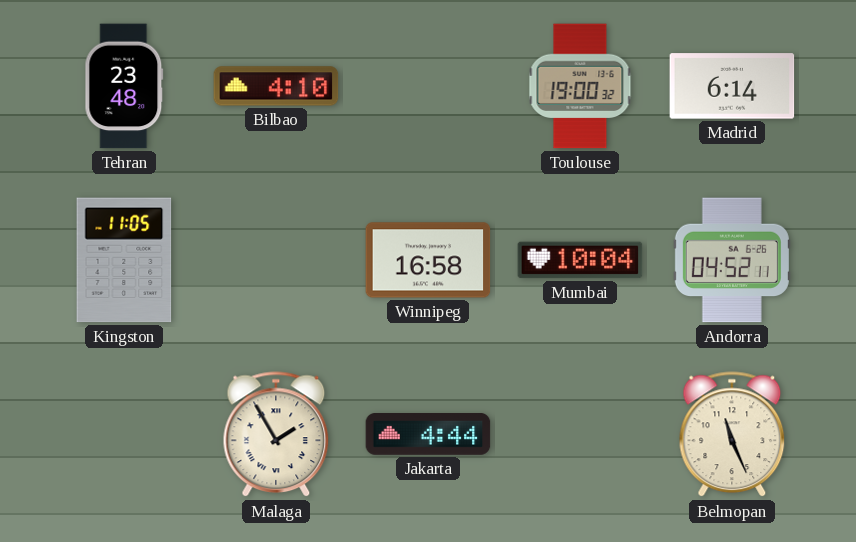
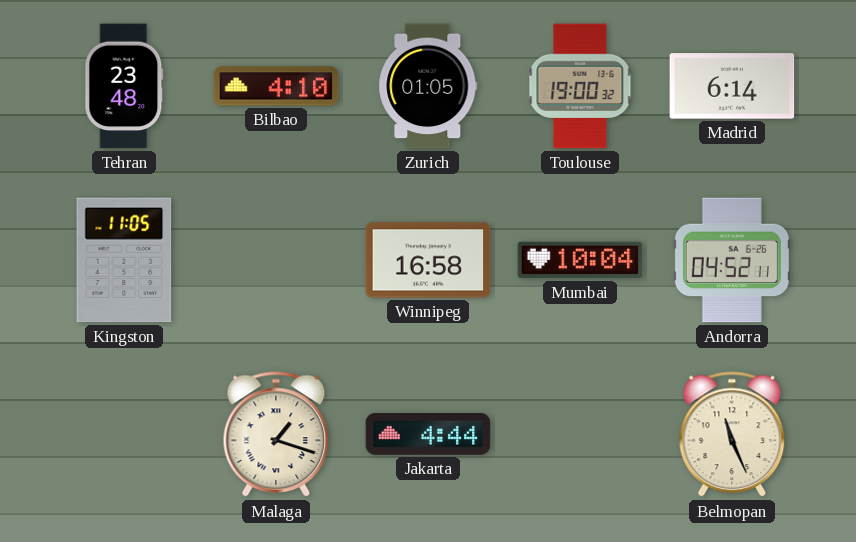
Zurich: none -> 01:05 (428, 86)
Malaga: 1:55 -> 1:18 (276, 435)
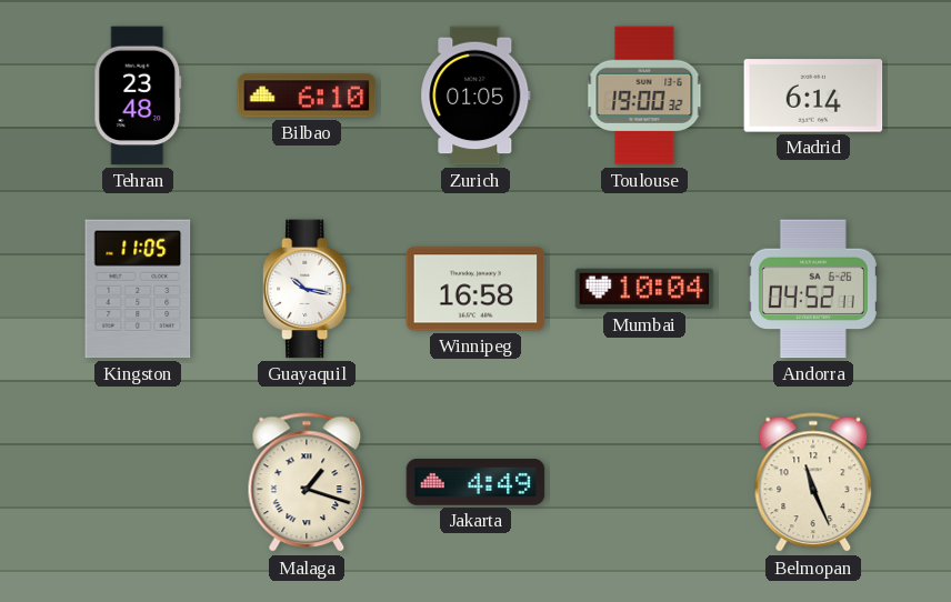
Bilbao: 4:10 -> 6:10 (307, 96)
Guayaquil: none -> 10:17 (307, 289)
Jakarta: 4:44 -> 4:49 (475, 483)
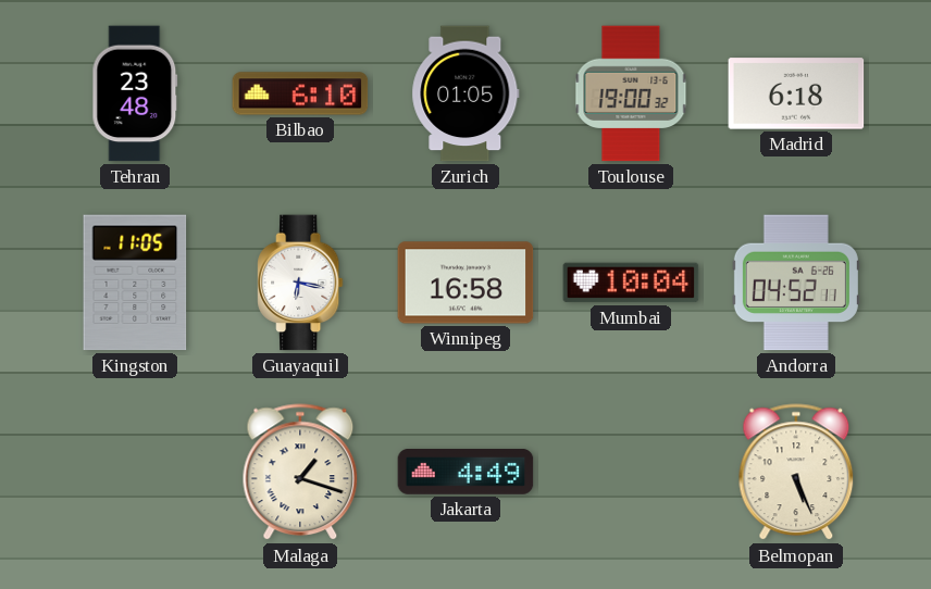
Madrid: 6:14 -> 6:18 (796, 93)
Guayaquil: 10:17 -> 6:17 (300, 283)
Belmopan: 11:26 -> 5:26 (796, 473)
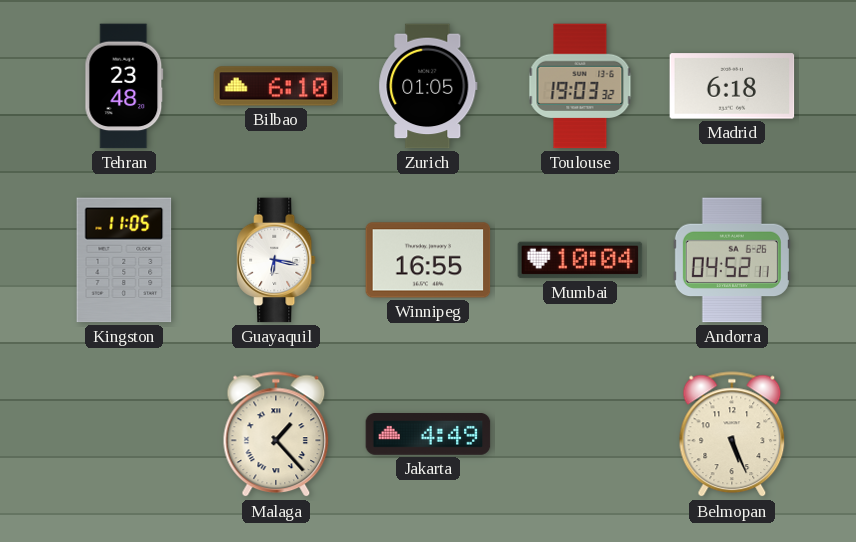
Toulouse: 19:00 -> 19:03 (580, 86)
Winnipeg: 16:58 -> 16:55 (428, 260)
Malaga: 1:18 -> 1:23 (276, 435)
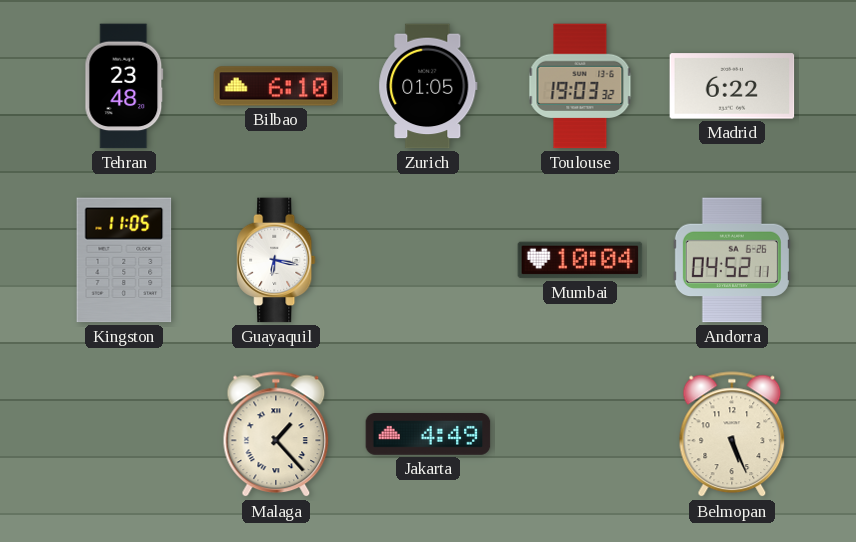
Madrid: 6:18 -> 6:22 (732, 86)
Winnipeg: 16:55 -> none (428, 260)
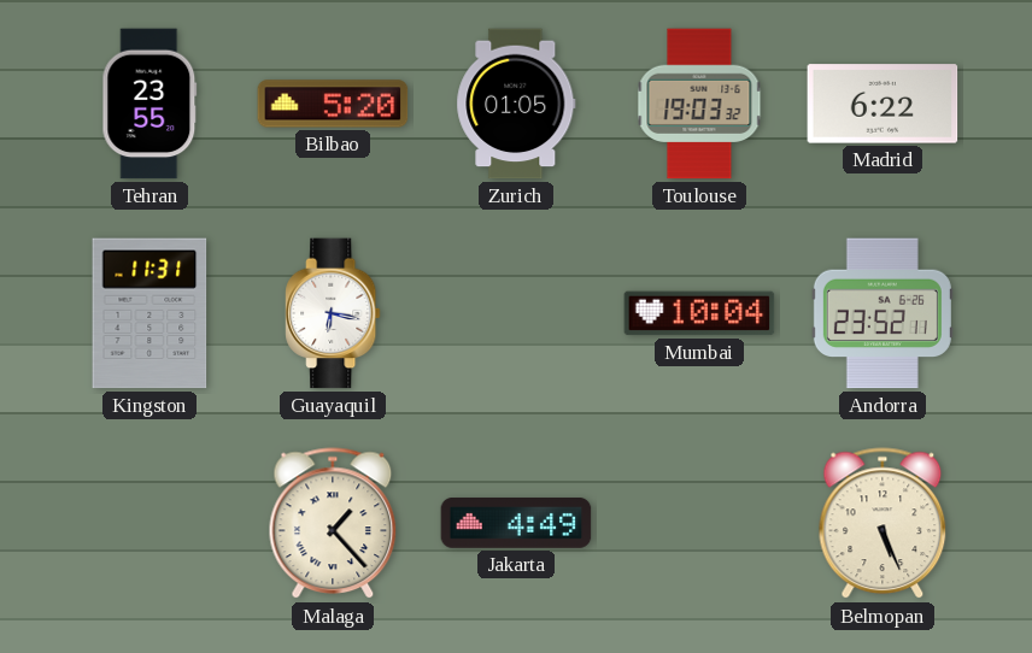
Tehran: 23:48 -> 23:55 (149, 104)
Bilbao: 6:10 -> 5:20 (333, 104)
Kingston: 11:05 -> 11:31 (149, 313)
Andorra: 04:52 -> 23:52 (883, 313)
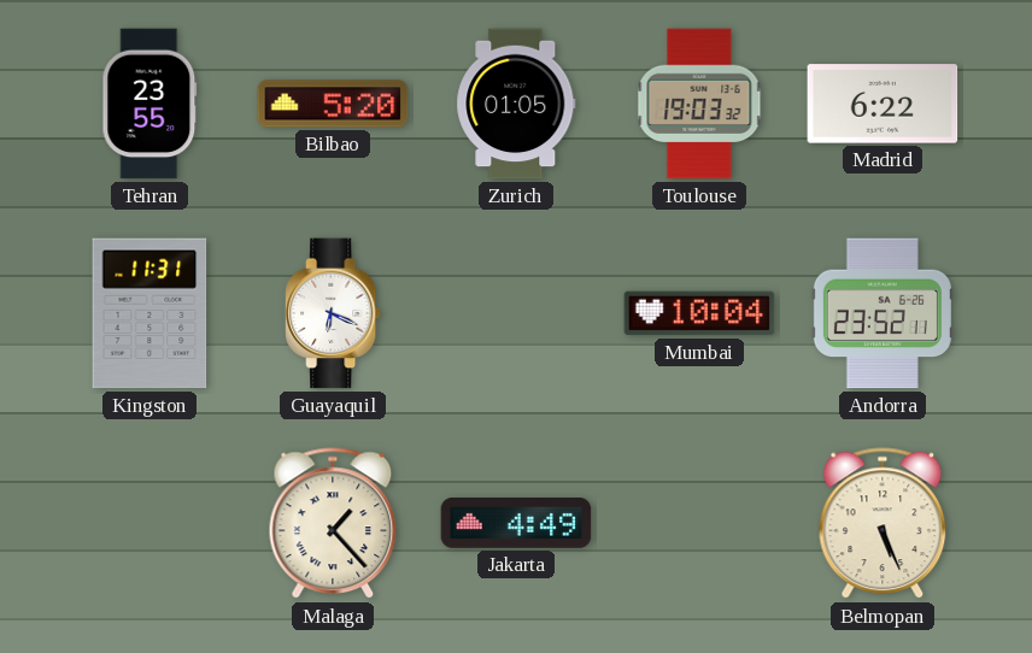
Guayaquil: 6:17 -> 6:19 (333, 313)
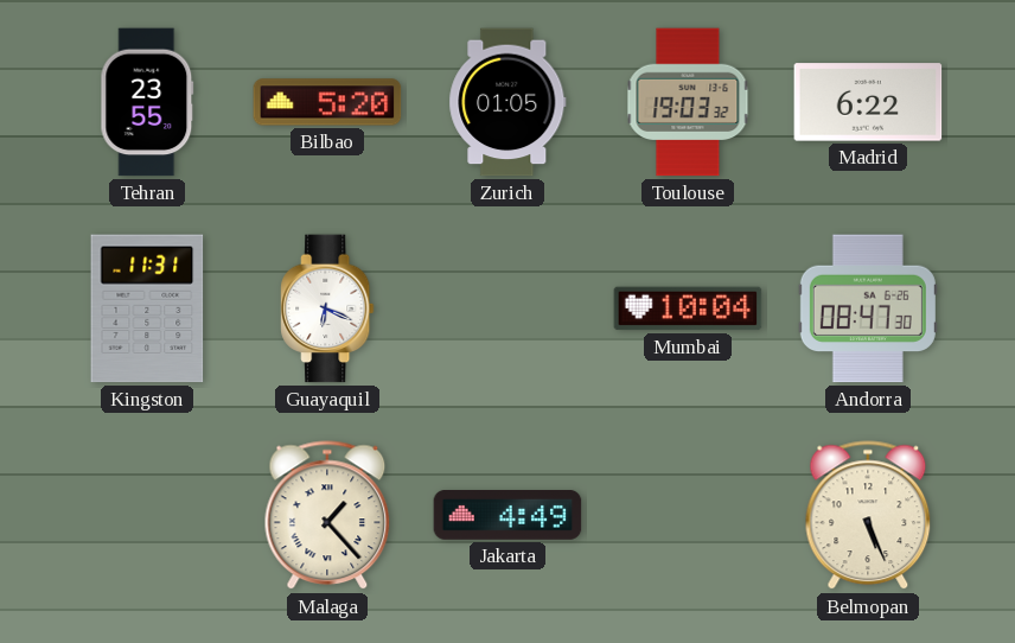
Andorra: 23:52 -> 08:47 (868, 308)
